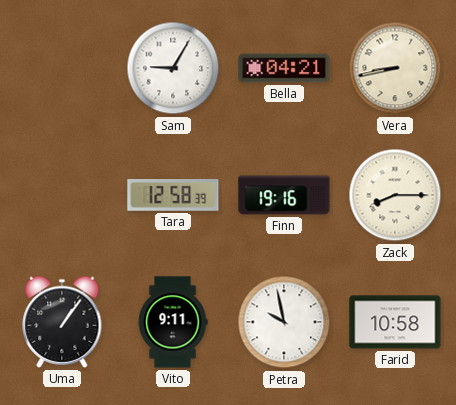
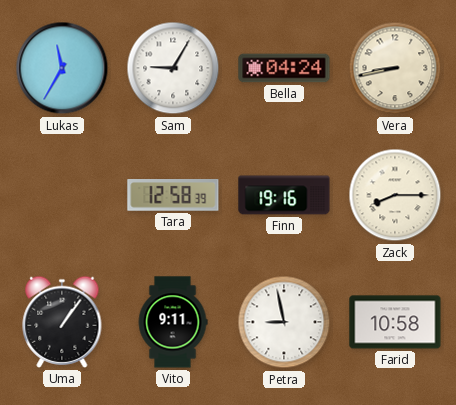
Lukas: none -> 11:35 (62, 68)
Bella: 04:21 -> 04:24 (284, 68)
Petra: 9:58 -> 8:58 (284, 322)
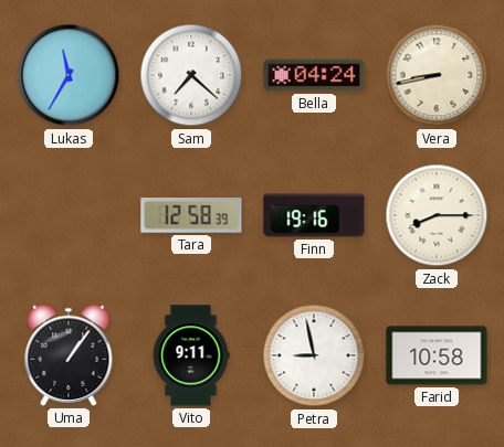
Sam: 9:05 -> 7:22 (191, 75)
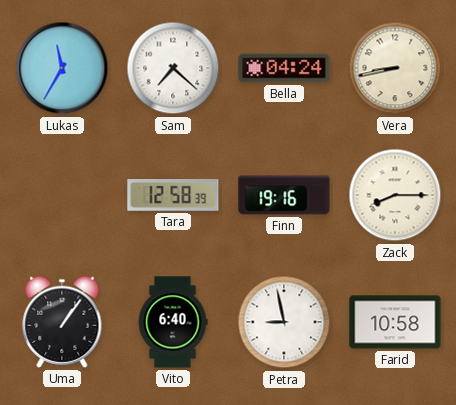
Vito: 9:11 -> 6:40 (173, 322)
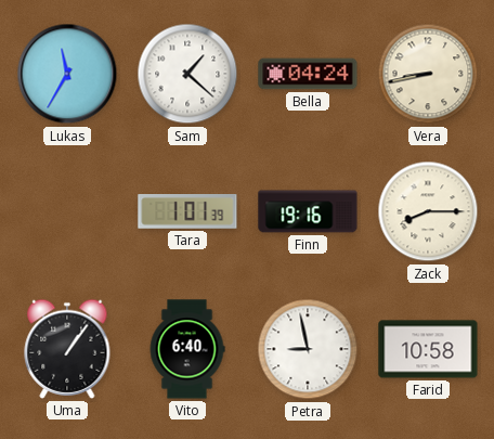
Sam: 7:22 -> 1:22 (187, 74)
Tara: 12:58 -> 1:01 (187, 212)
